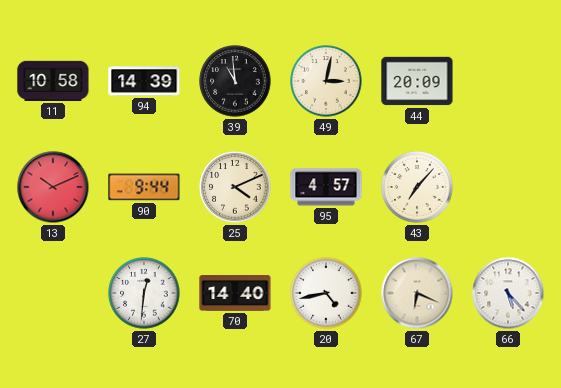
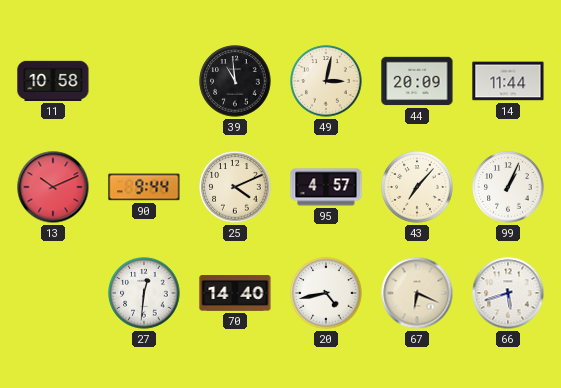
94: 14:39 -> none (144, 81)
14: none -> 11:44 (508, 81)
99: none -> 1:04 (508, 187)
66: 5:23 -> 5:42 (508, 293)
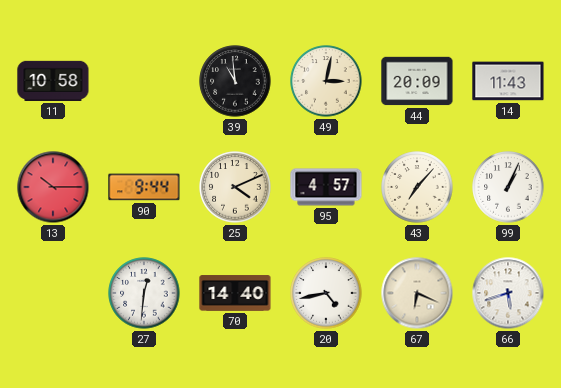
14: 11:44 -> 11:43 (508, 81)
13: 10:11 -> 10:15 (53, 187)
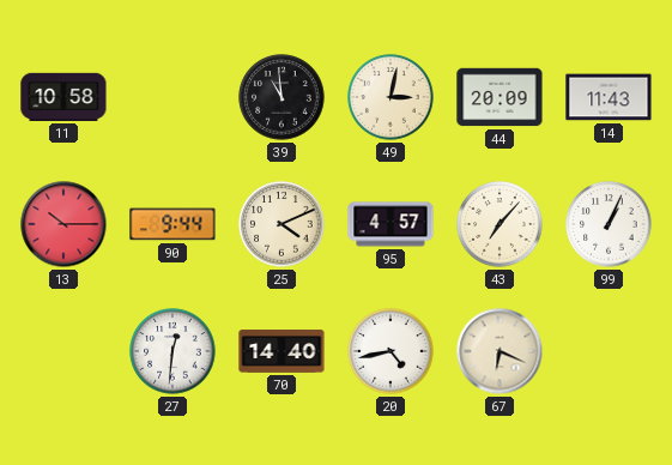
66: 5:42 -> none (508, 293)
